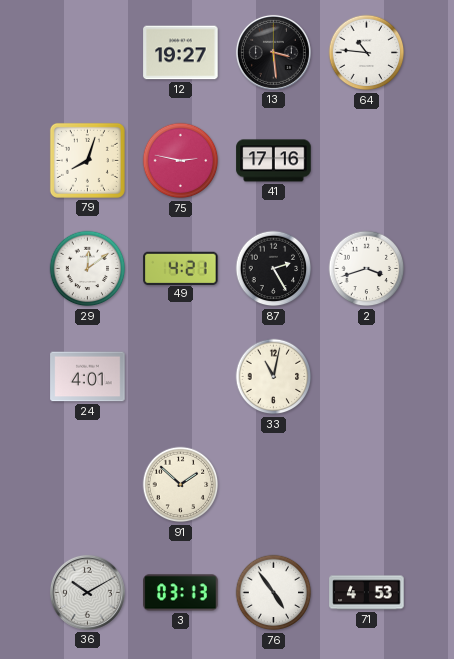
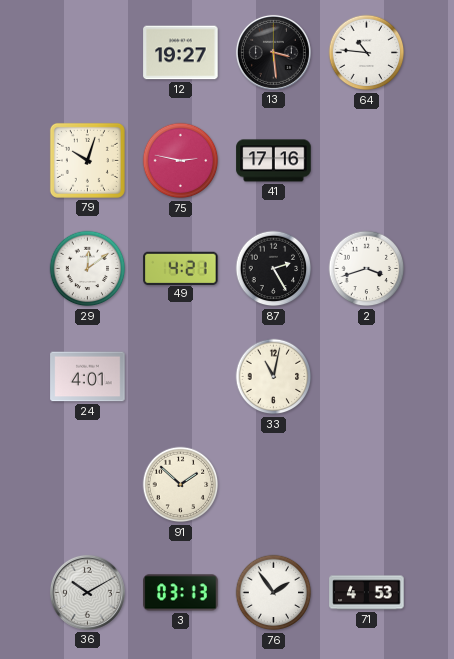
79: 8:03 -> 10:03 (87, 160)
76: 4:54 -> 1:54 (274, 593)
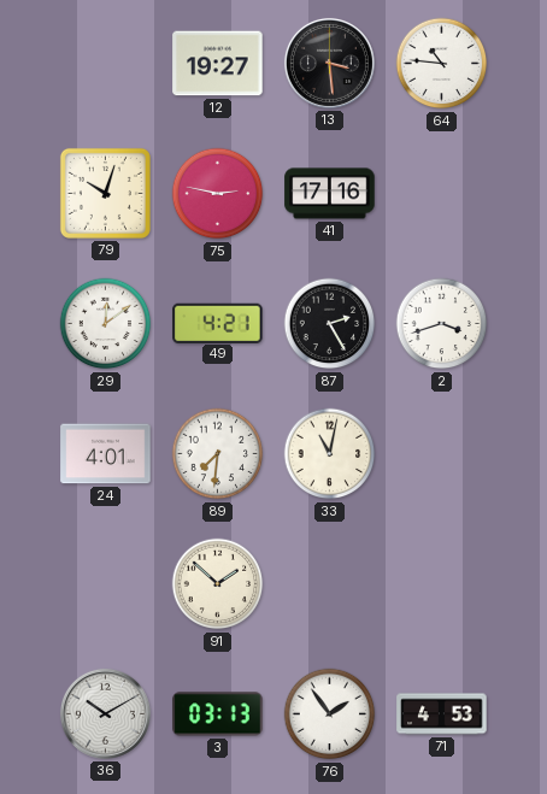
89: none -> 7:31 (218, 454)
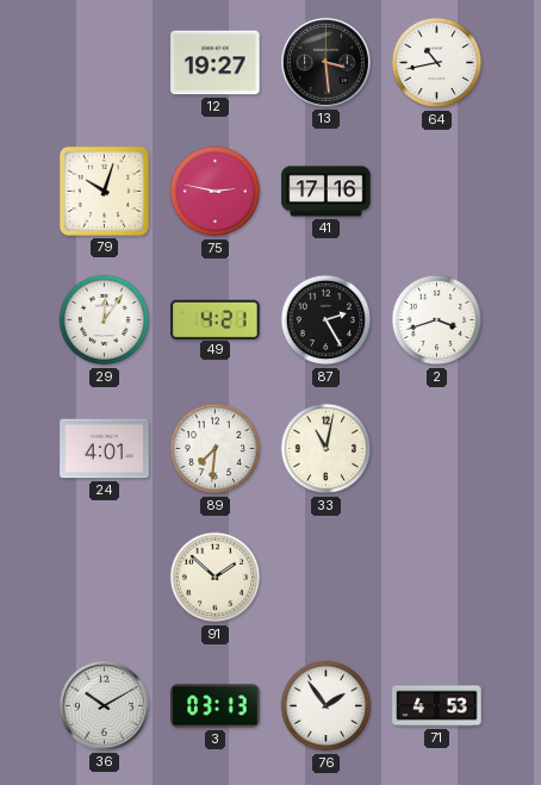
64: 10:46 -> 10:43 (437, 63)
29: 12:09 -> 12:06 (105, 320)
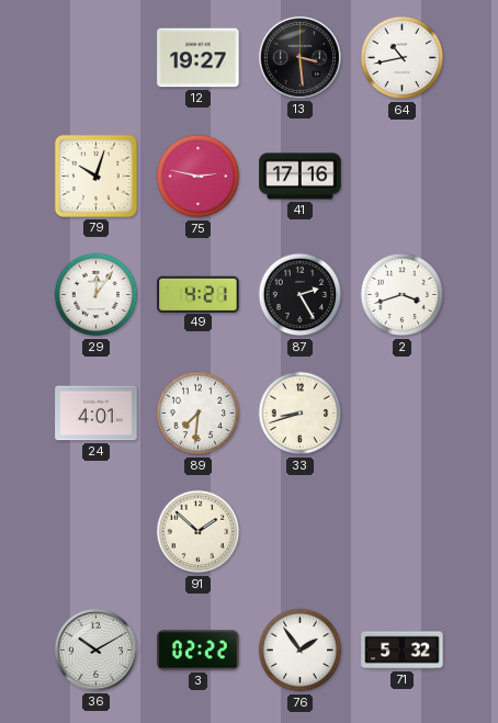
33: 11:02 -> 8:42 (301, 414)
3: 03:13 -> 02:22 (199, 651)
71: 4:53 -> 5:32 (403, 651)
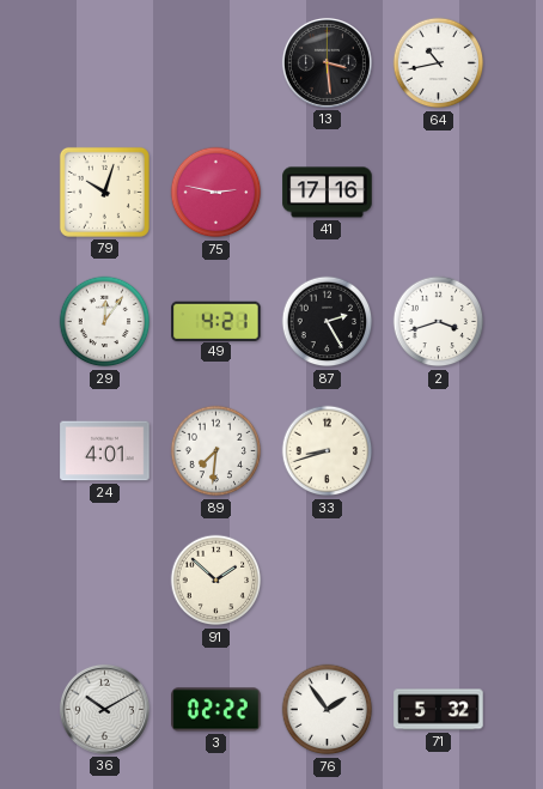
12: 19:27 -> none (199, 58)
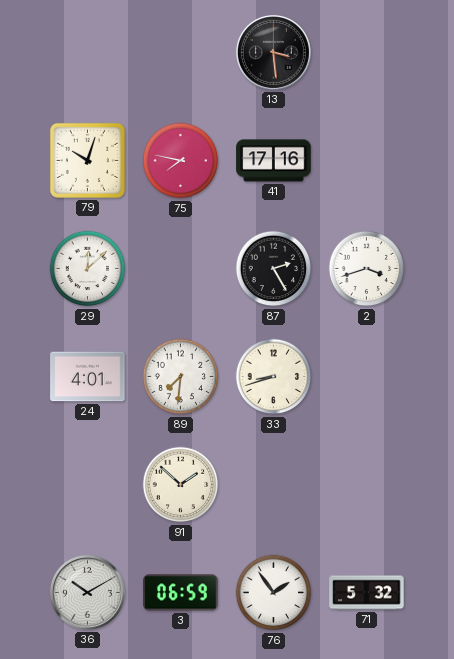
64: 10:43 -> none (439, 63)
75: 2:47 -> 7:47 (181, 161)
29: 12:06 -> 12:08 (88, 269)
49: 4:21 -> none (216, 321)
3: 02:22 -> 06:59 (181, 593)
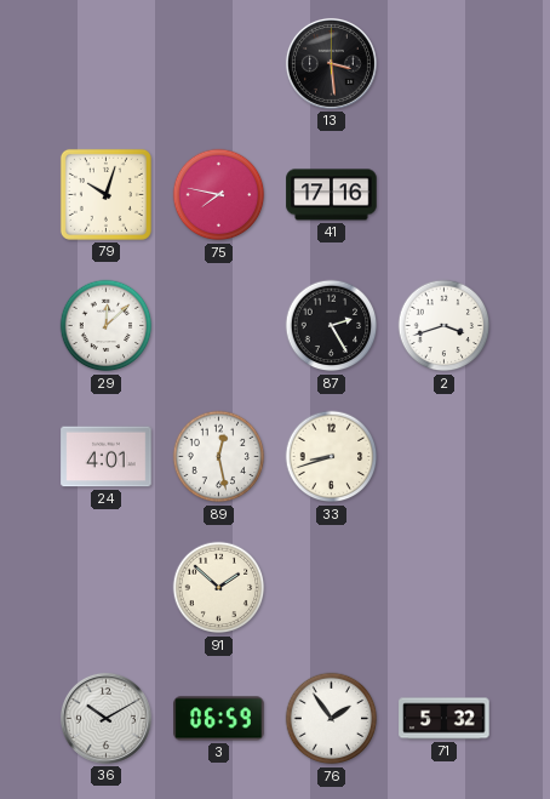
89: 7:31 -> 12:28 (219, 457)
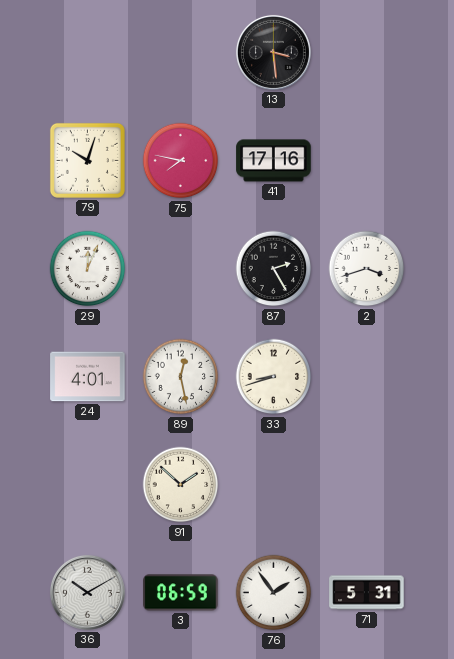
29: 12:08 -> 12:04 (88, 269)
71: 5:32 -> 5:31 (367, 593)
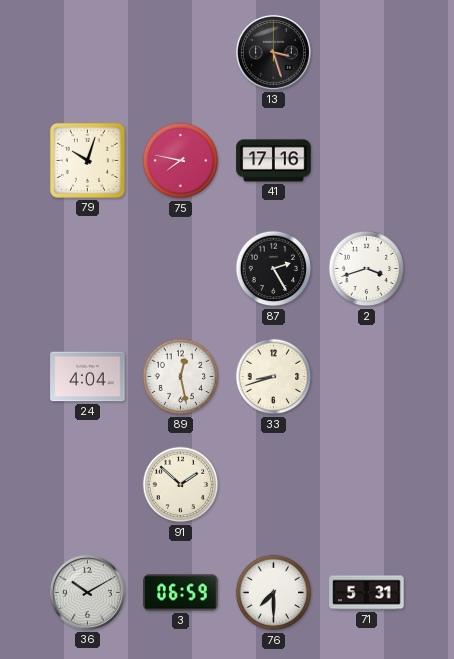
13: 3:29 -> 3:27 (273, 52)
29: 12:04 -> none (88, 269)
24: 4:01 -> 4:04 (88, 377)
76: 1:54 -> 7:30 (274, 593)
